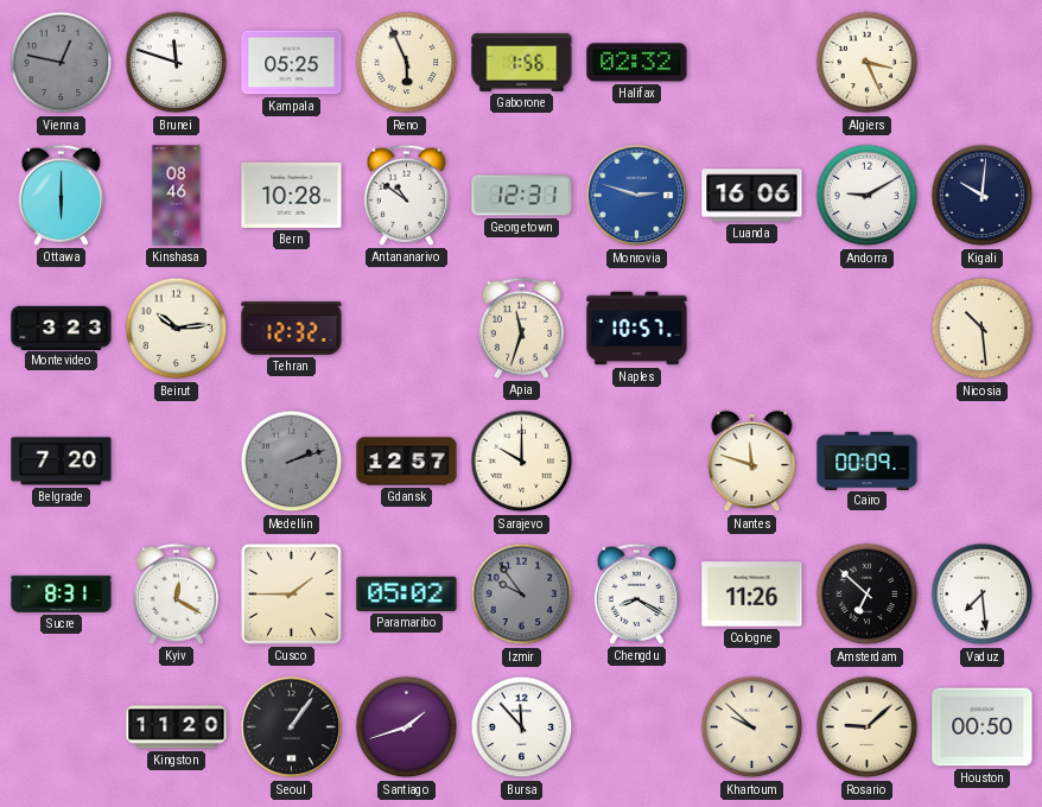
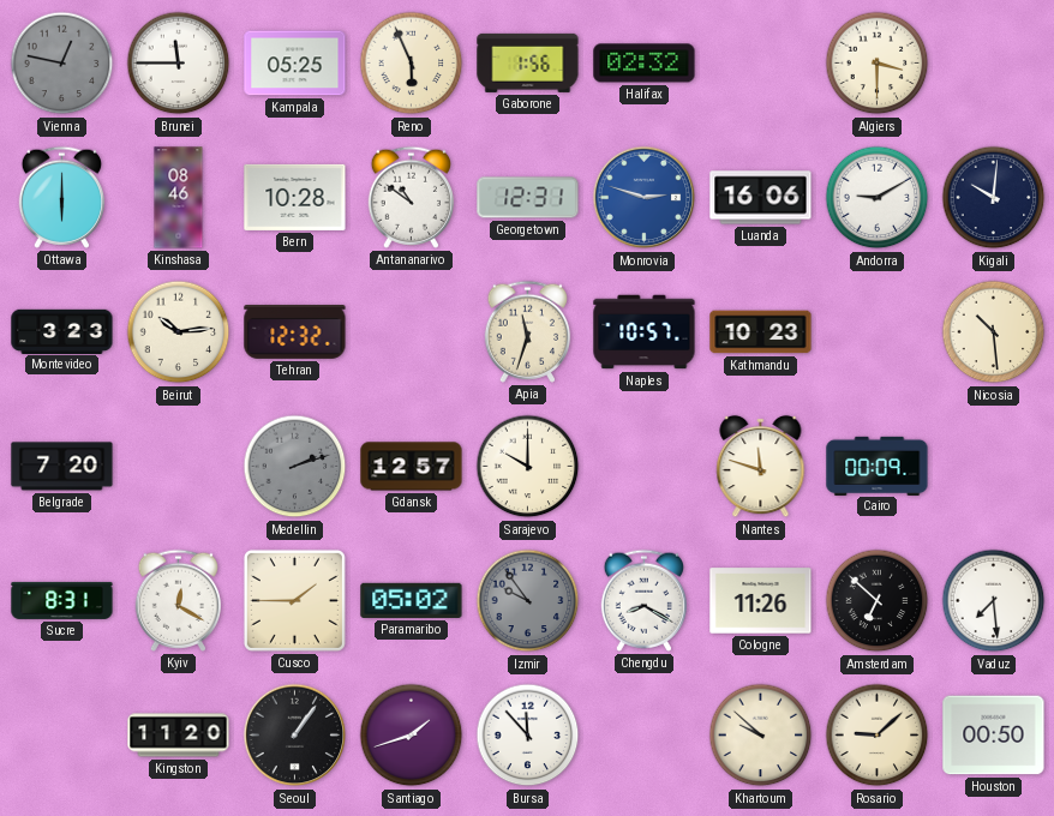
Brunei: 11:48 -> 11:45 (179, 64)
Algiers: 3:26 -> 3:30 (878, 64)
Kathmandu: none -> 10:23 (761, 332)
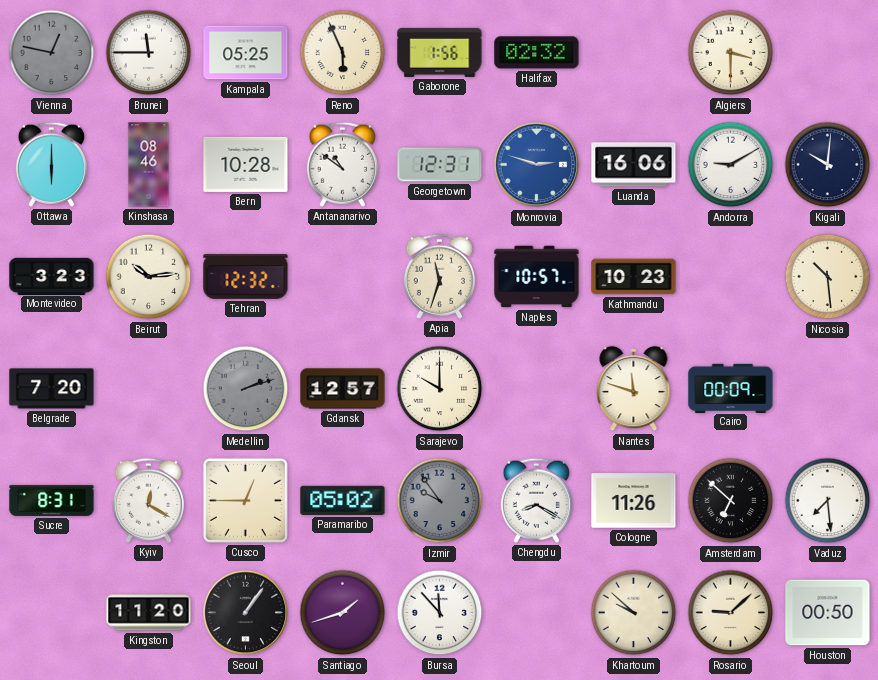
Cusco: 1:45 -> 12:45 (245, 500)
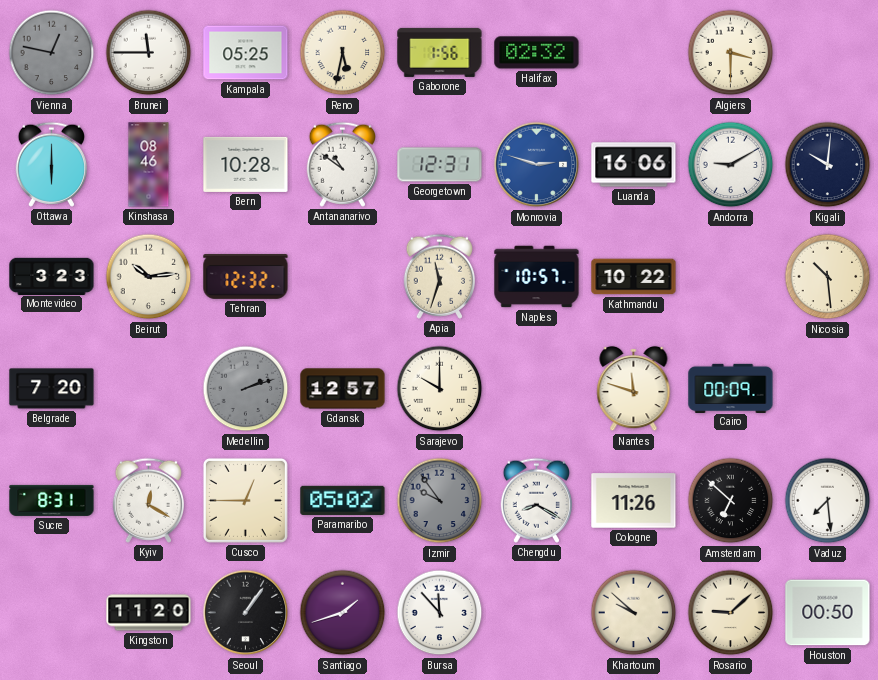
Reno: 5:56 -> 5:32 (343, 53)
Kathmandu: 10:23 -> 10:22 (634, 277)
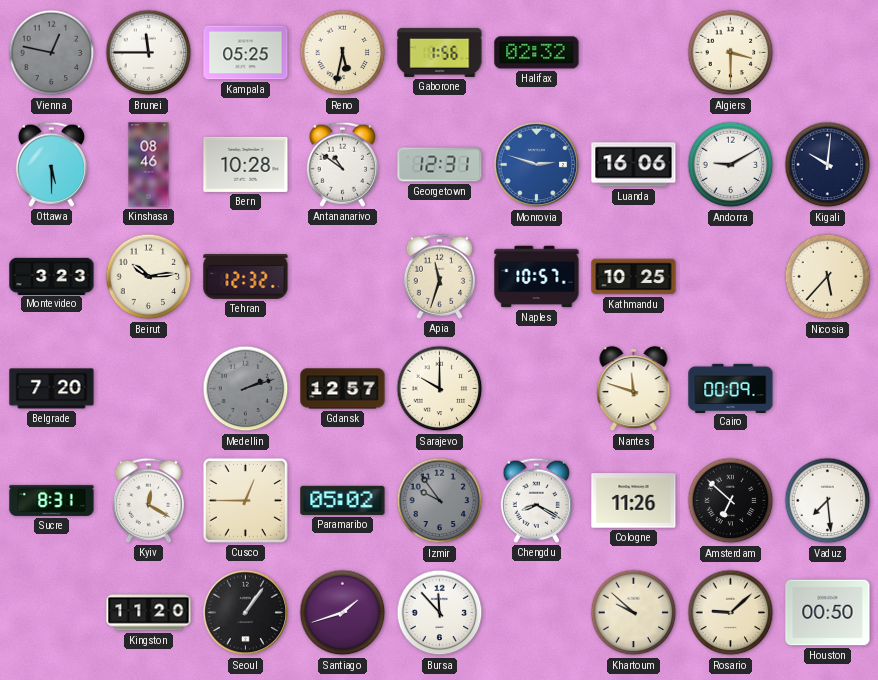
Ottawa: 6:00 -> 5:30 (51, 164)
Kathmandu: 10:22 -> 10:25 (634, 277)
Nicosia: 10:29 -> 5:37 (828, 277)
